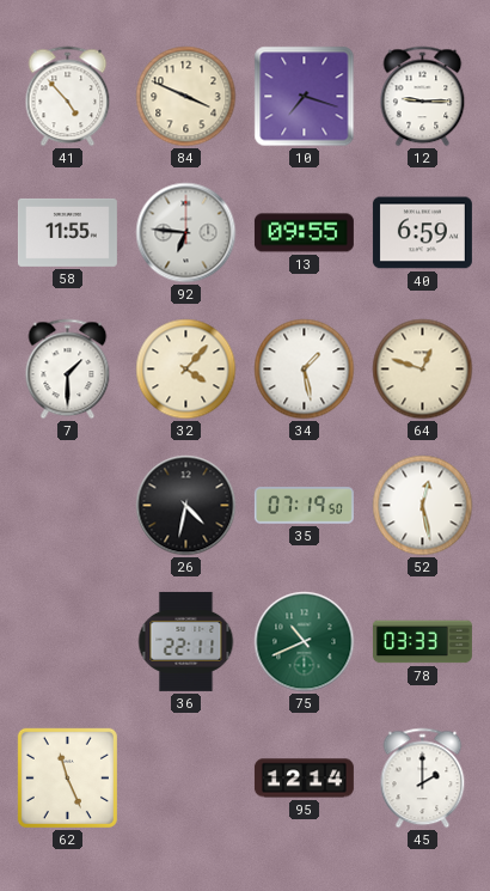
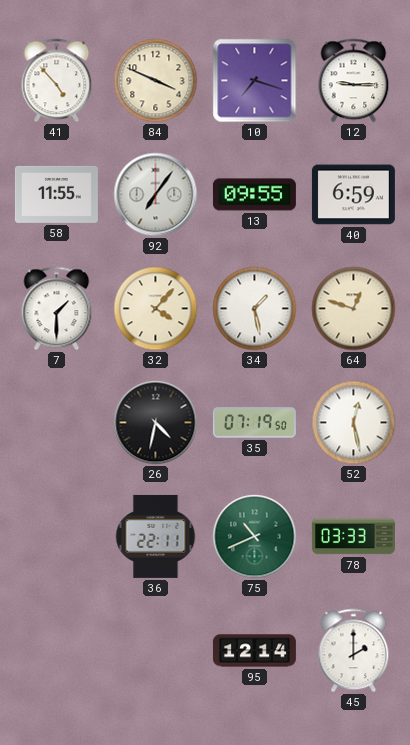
92: 6:46 -> 7:06 (156, 195)
62: 11:26 -> none (67, 777)
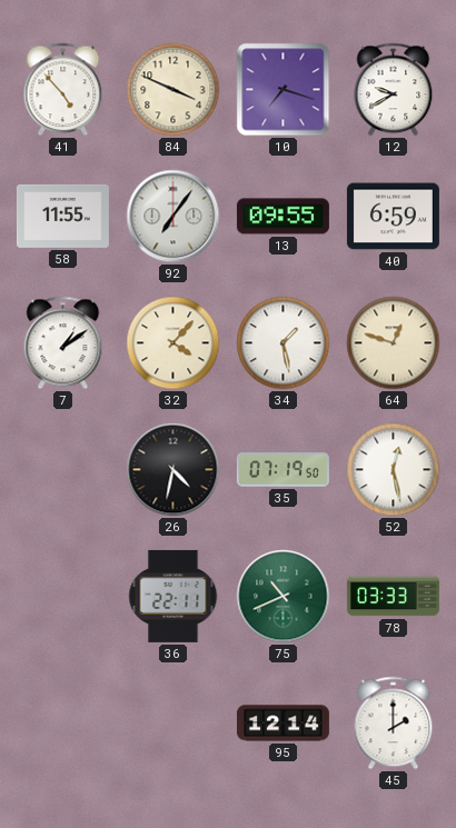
12: 9:15 -> 9:40 (394, 90)
7: 1:30 -> 1:09 (63, 343)
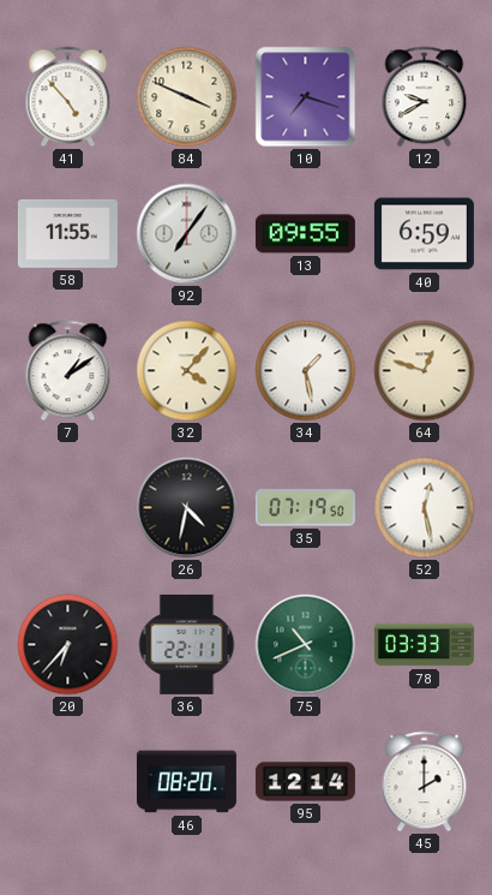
20: none -> 6:37 (68, 645)
46: none -> 08:20 (186, 782)
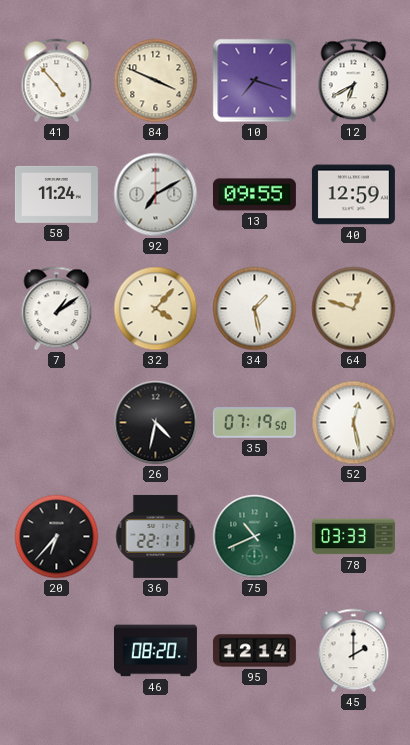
12: 9:40 -> 6:40 (354, 81)
58: 11:55 -> 11:24 (56, 194)
92: 7:06 -> 7:10 (156, 195)
40: 6:59 -> 12:59 (353, 195)
